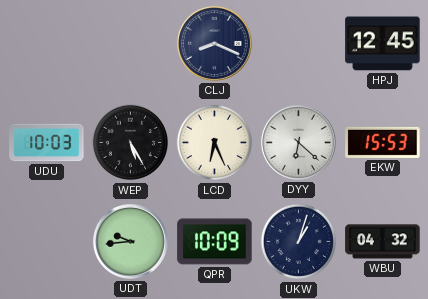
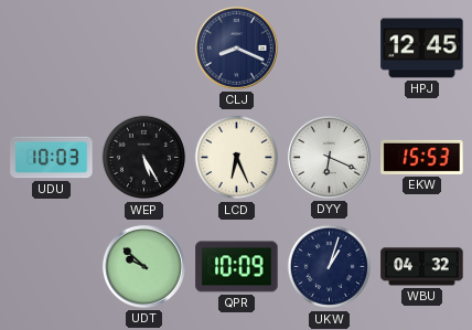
DYY: 6:22 -> 6:19 (329, 157)
UDT: 9:44 -> 9:52 (143, 266)
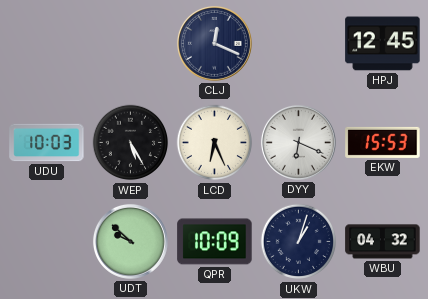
CLJ: 8:19 -> 12:19 (214, 43)
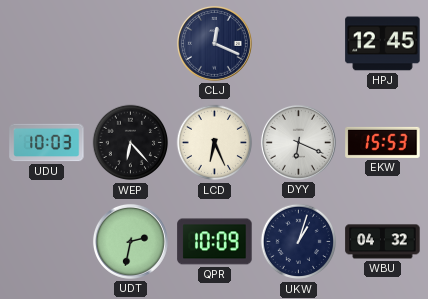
WEP: 5:25 -> 6:23 (131, 143)
UDT: 9:52 -> 2:32 (130, 241)
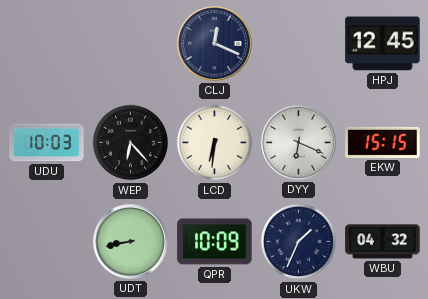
LCD: 6:26 -> 6:31 (215, 143)
EKW: 15:53 -> 15:15 (383, 142)
UDT: 2:32 -> 8:43 (130, 241)
UKW: 1:03 -> 1:34 (299, 242)
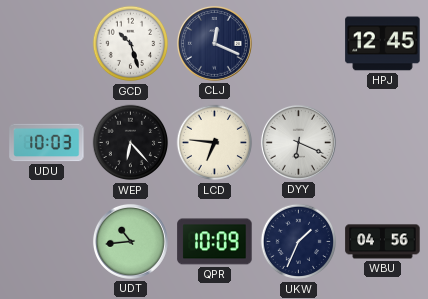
GCD: none -> 10:27 (131, 44)
LCD: 6:31 -> 6:46 (215, 143)
EKW: 15:15 -> none (383, 142)
UDT: 8:43 -> 10:44 (130, 241)
WBU: 04:32 -> 04:56 (383, 242)
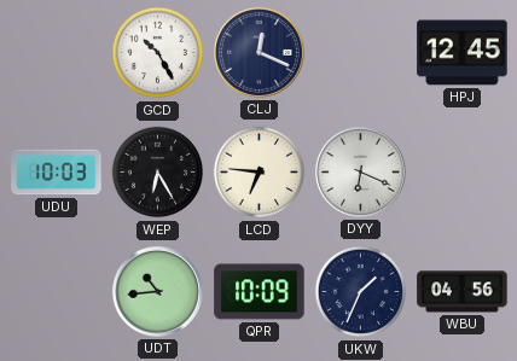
GCD: 10:27 -> 10:25 (158, 53)
WEP: 6:23 -> 6:25 (158, 173)
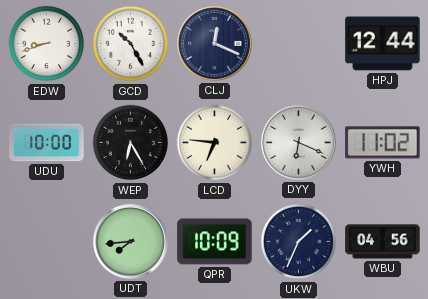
EDW: none -> 8:42 (47, 44)
HPJ: 12:45 -> 12:44 (383, 44)
UDU: 10:03 -> 10:00 (47, 143)
YWH: none -> 11:02 (383, 143)
UDT: 10:44 -> 7:44 (130, 241)
